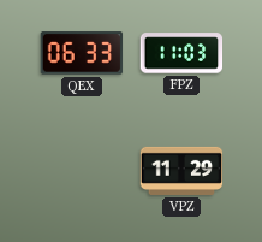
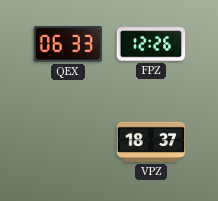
FPZ: 11:03 -> 12:26 (151, 44)
VPZ: 11:29 -> 18:37 (151, 142)
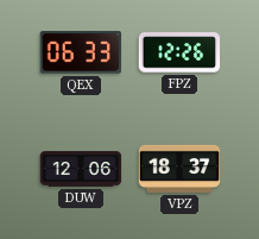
DUW: none -> 12:06 (81, 169)
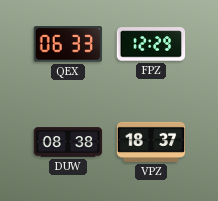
FPZ: 12:26 -> 12:29 (151, 44)
DUW: 12:06 -> 08:38 (68, 142)
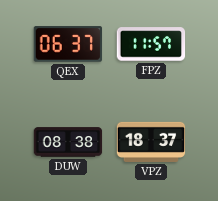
QEX: 06:33 -> 06:37 (68, 44)
FPZ: 12:29 -> 11:57 (151, 44)
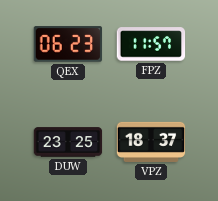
QEX: 06:37 -> 06:23 (68, 44)
DUW: 08:38 -> 23:25 (68, 142)
